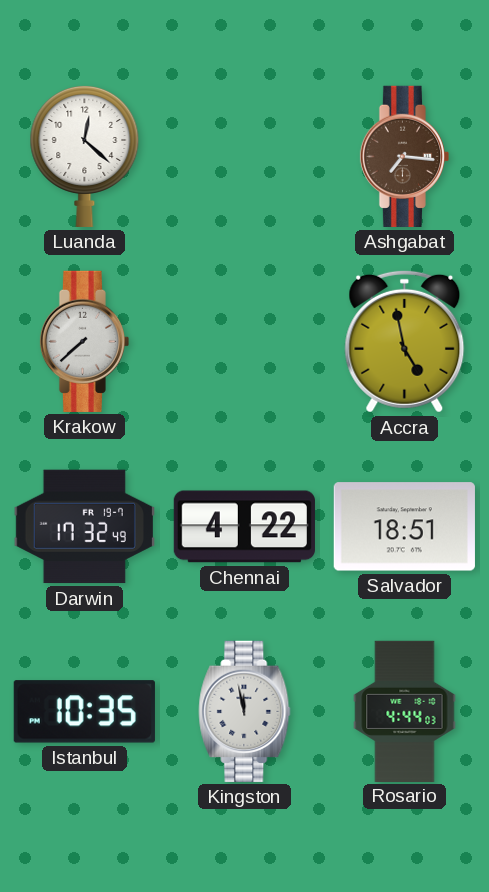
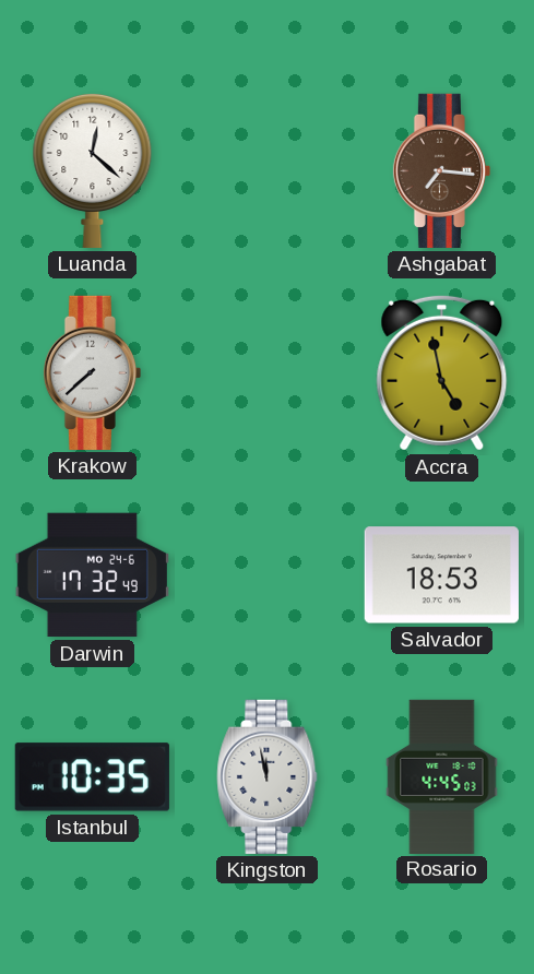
Darwin date: FR 19-7 -> MO 24-6 (92, 575)
Chennai: 4:22 -> none (244, 527)
Salvador: 18:51 -> 18:53 (441, 575)
Rosario: 4:44 -> 4:45 (442, 776)
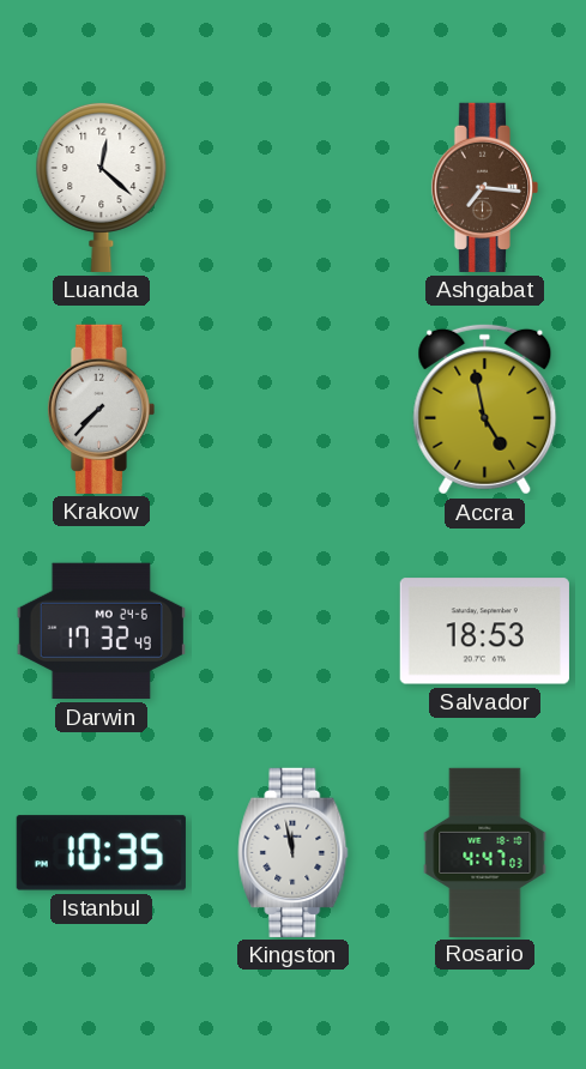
Krakow: 7:38 -> 7:37 (101, 409)
Rosario: 4:45 -> 4:47 (485, 852)
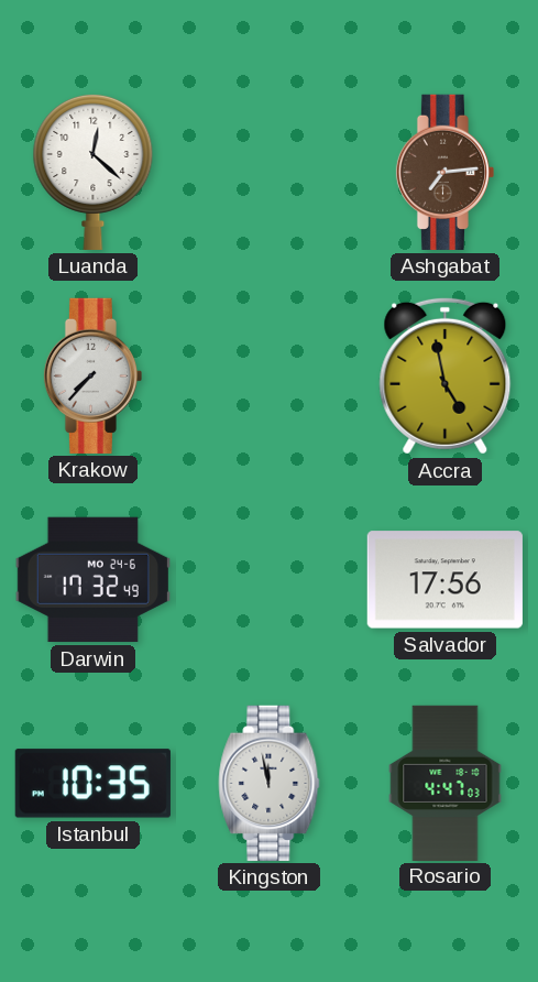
Ashgabat: 7:16 -> 7:14 (444, 172)
Salvador: 18:53 -> 17:56 (444, 580)
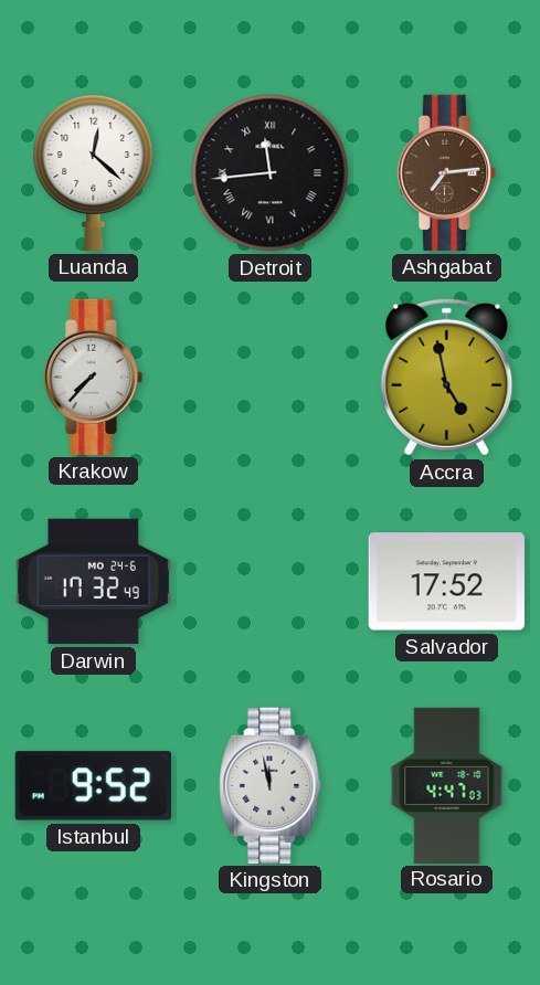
Detroit: none -> 11:44 (271, 173)
Salvador: 17:56 -> 17:52 (446, 582)
Istanbul: 10:35 -> 9:52 (93, 786)
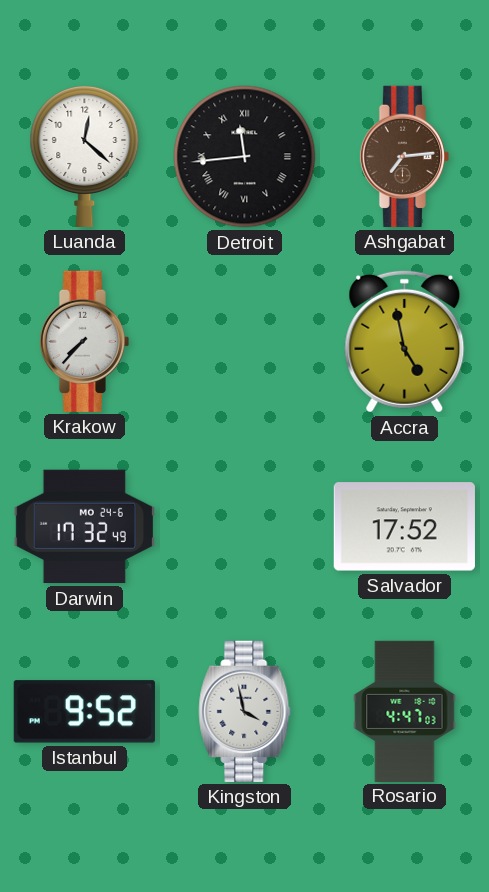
Kingston: 11:58 -> 3:58 (245, 711)
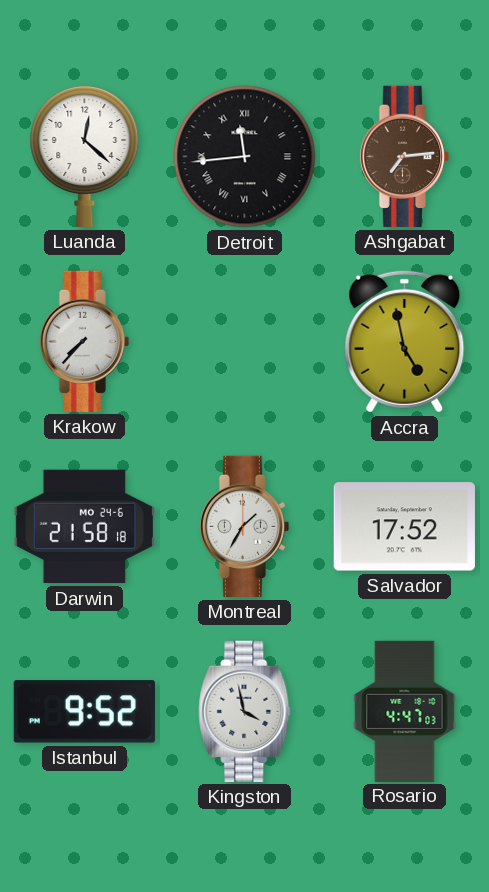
Darwin: 17:32 -> 21:58 (84, 527)
Montreal: none -> 1:35 (244, 526)
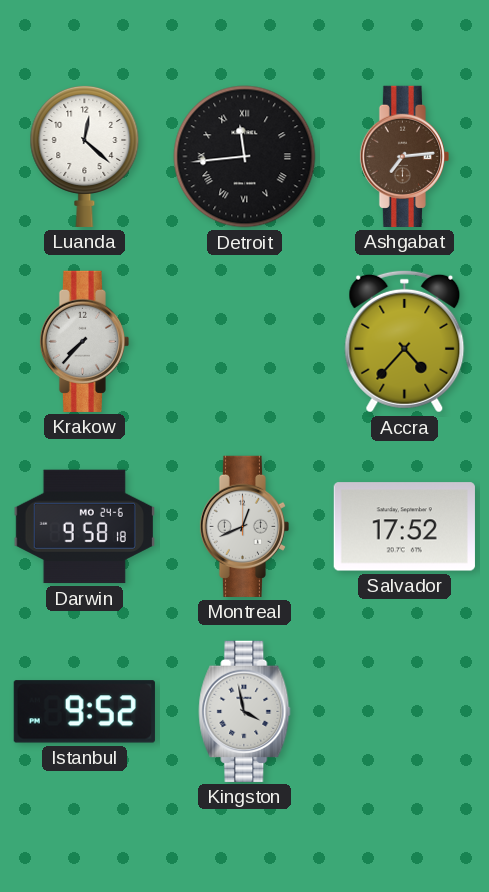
Accra: 4:58 -> 4:37 (405, 341)
Darwin: 21:58 -> 9:58 (84, 527)
Montreal: 1:35 -> 12:41 (244, 526)
Rosario: 4:47 -> none (405, 711)
